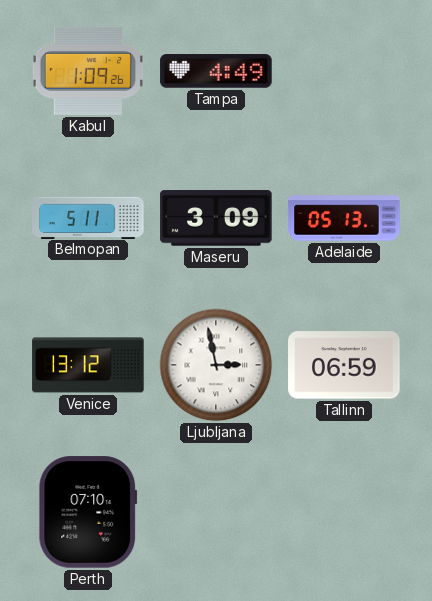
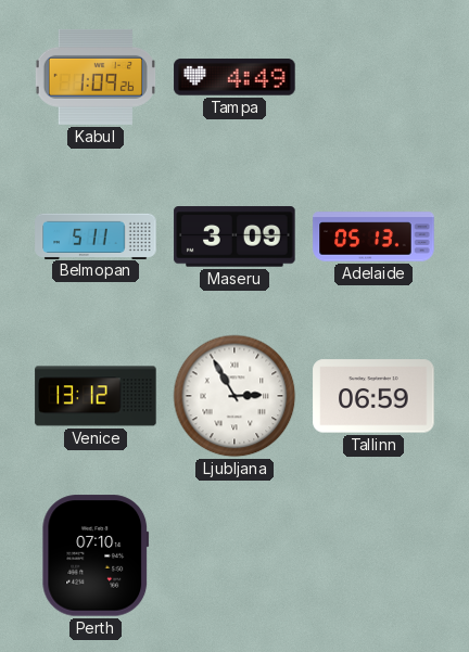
Ljubljana: 2:58 -> 2:55 (234, 396)
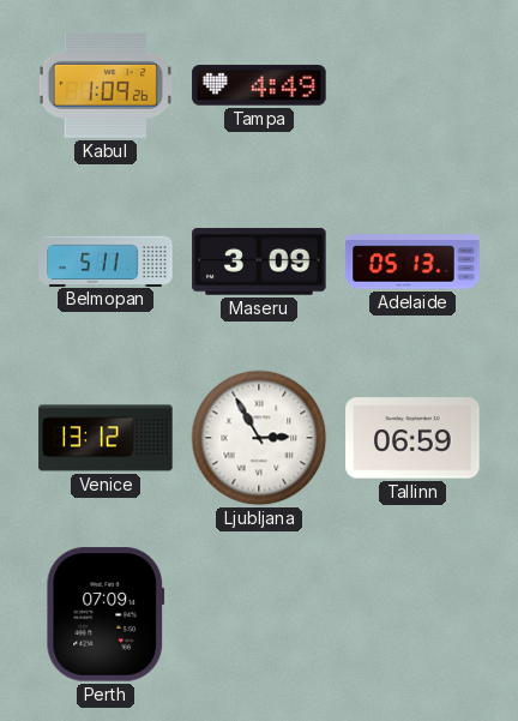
Perth: 07:10 -> 07:09 (106, 614)
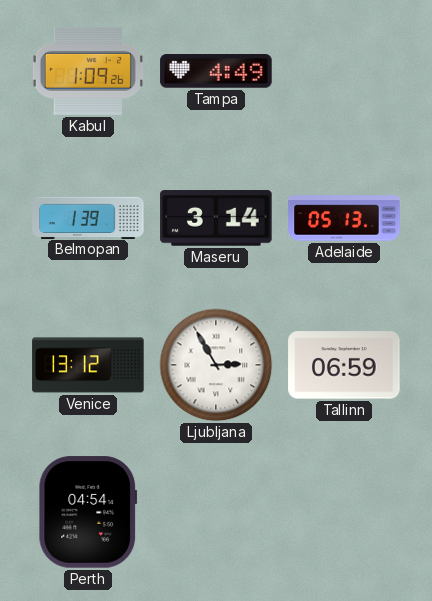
Belmopan: 5:11 -> 1:39 (88, 217)
Maseru: 3:09 -> 3:14 (216, 218)
Perth: 07:09 -> 04:54 (88, 512)
